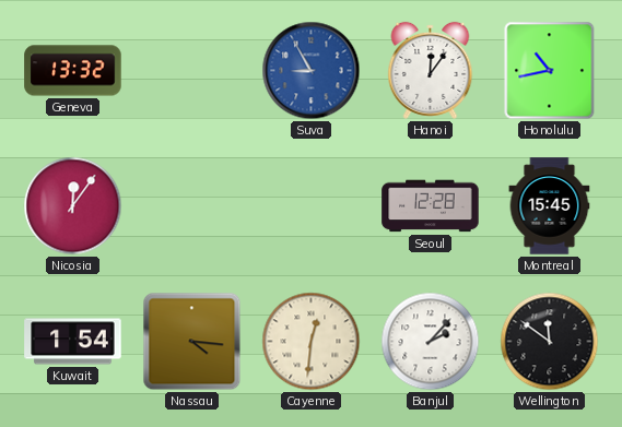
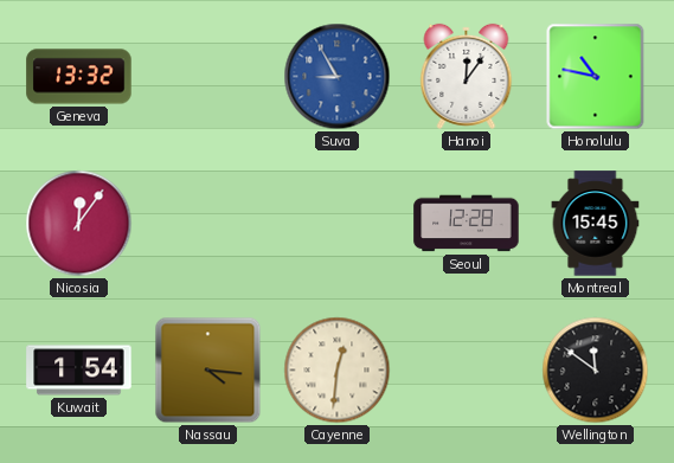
Honolulu: 10:43 -> 10:47 (596, 77)
Banjul: 2:07 -> none (431, 342)
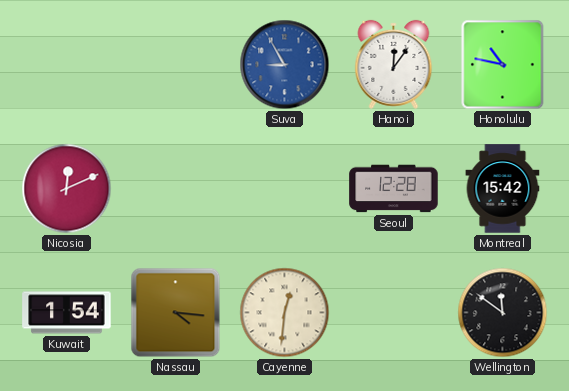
Geneva: 13:32 -> none (79, 77)
Nicosia: 12:06 -> 12:11 (67, 189)
Montreal: 15:45 -> 15:42 (503, 189)
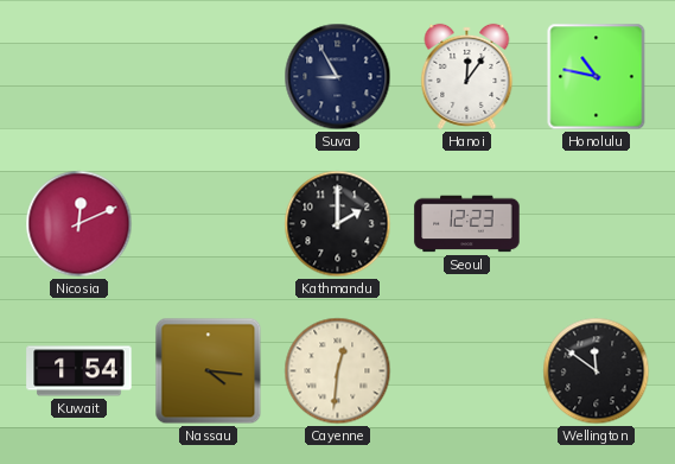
Suva dial: blue -> navy (338, 77)
Kathmandu: none -> 2:00 (338, 224)
Seoul: 12:28 -> 12:23 (467, 224)
Montreal: 15:42 -> none (503, 189)
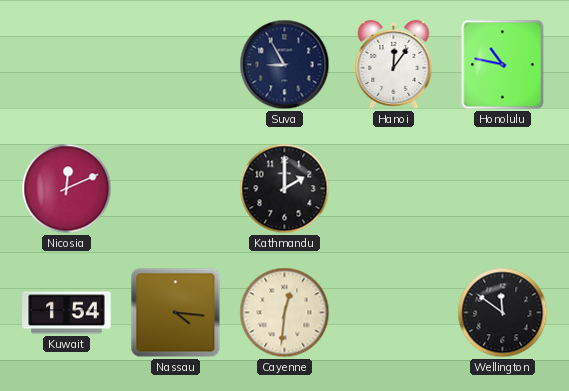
Seoul: 12:23 -> none (467, 224)
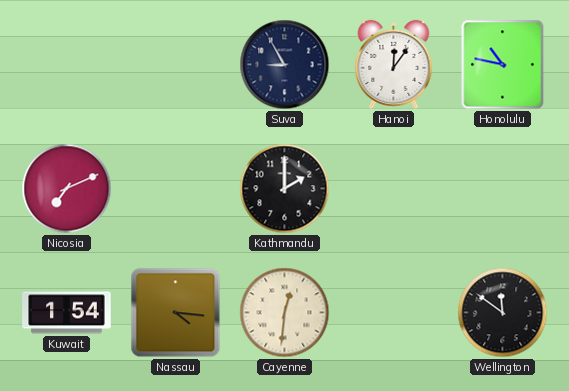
Nicosia: 12:11 -> 7:11 (67, 189)
